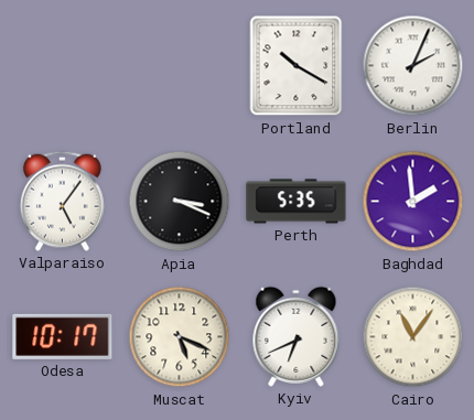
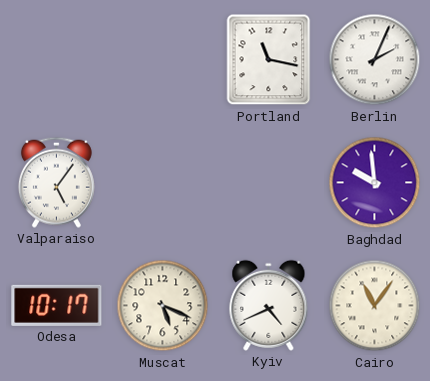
Portland: 10:20 -> 11:17 (269, 60)
Apia: 3:19 -> none (180, 202)
Perth: 5:35 -> none (297, 202)
Baghdad: 1:59 -> 9:59 (375, 183)
Kyiv: 6:41 -> 4:41 (269, 305)
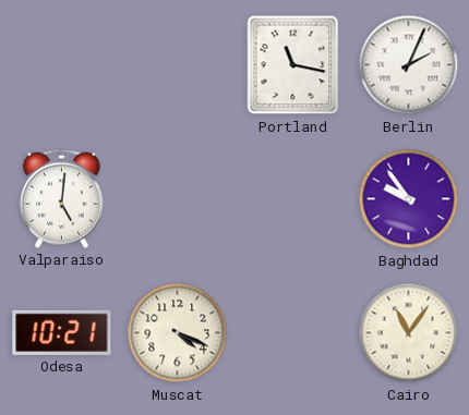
Valparaiso: 5:06 -> 5:01 (61, 198)
Baghdad: 9:59 -> 9:54 (409, 199)
Odesa: 10:17 -> 10:21 (62, 332)
Muscat: 5:19 -> 4:19 (178, 333)
Kyiv: 4:41 -> none (269, 305)
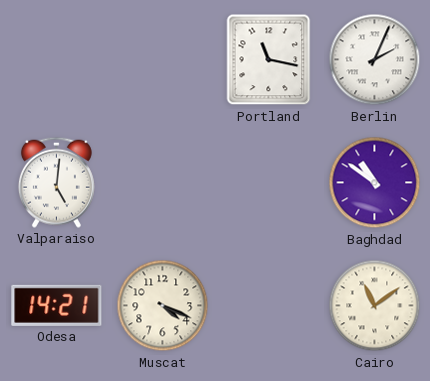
Baghdad: 9:54 -> 10:51 (375, 183)
Odesa: 10:21 -> 14:21 (57, 305)
Cairo: 11:06 -> 11:09 (375, 306)
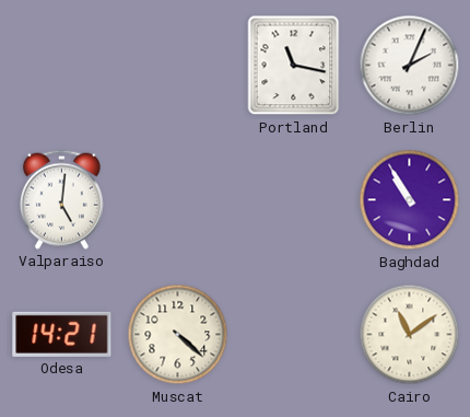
Baghdad: 10:51 -> 10:55 (410, 200)
Muscat: 4:19 -> 4:22 (178, 335)
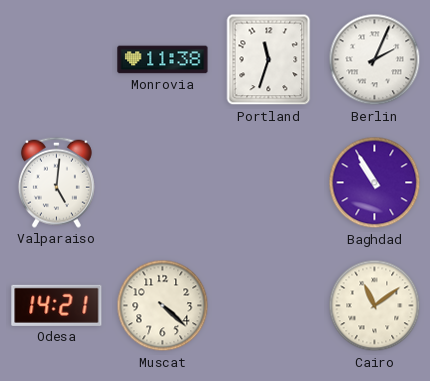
Monrovia: none -> 11:38 (163, 60)
Portland: 11:17 -> 11:33 (269, 60)
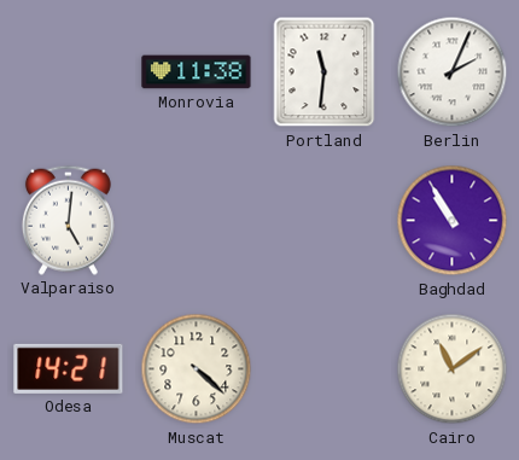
Portland: 11:33 -> 11:31 (325, 72)
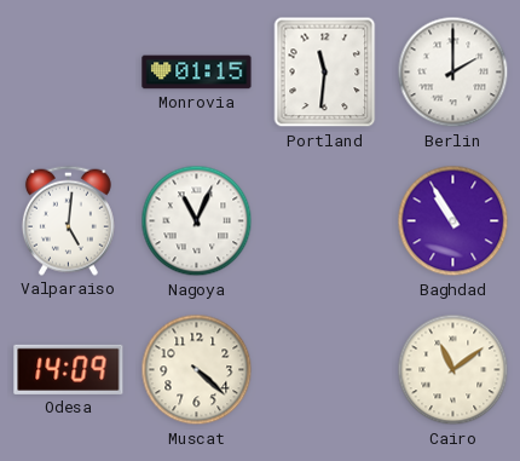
Monrovia: 11:38 -> 01:15 (197, 73)
Berlin: 2:04 -> 2:00 (453, 73)
Nagoya: none -> 11:04 (197, 221)
Odesa: 14:21 -> 14:09 (69, 369)
